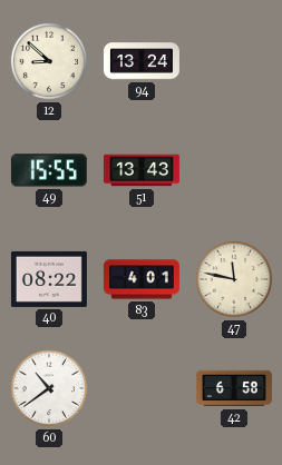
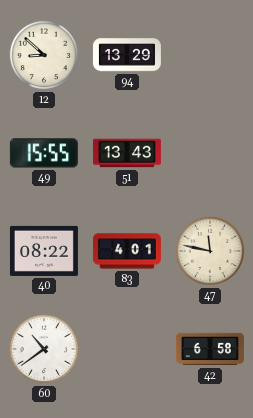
94: 13:24 -> 13:29 (127, 55)
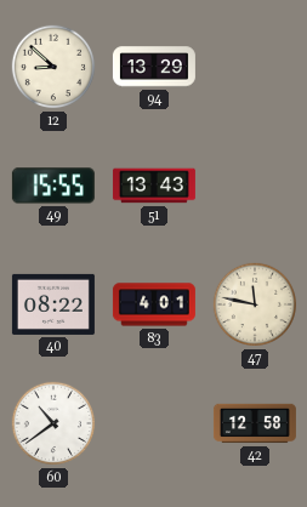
42: 6:58 -> 12:58 (255, 423)
